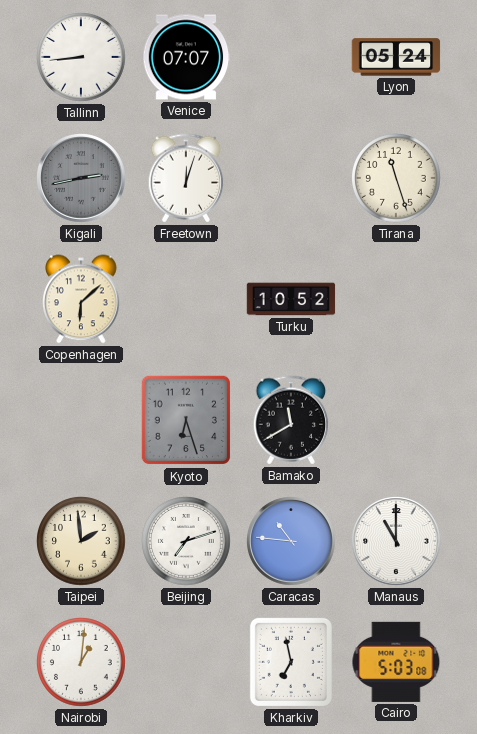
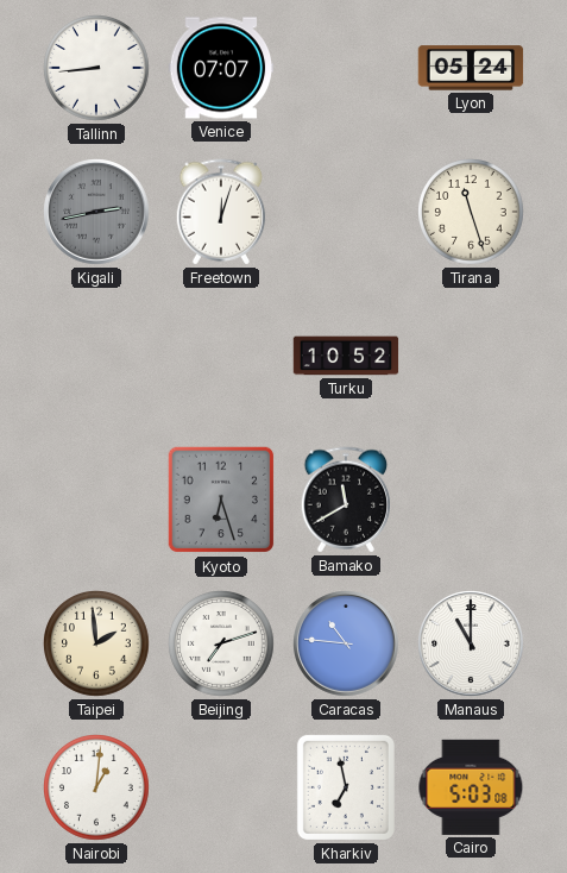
Copenhagen: 6:08 -> none (82, 299)
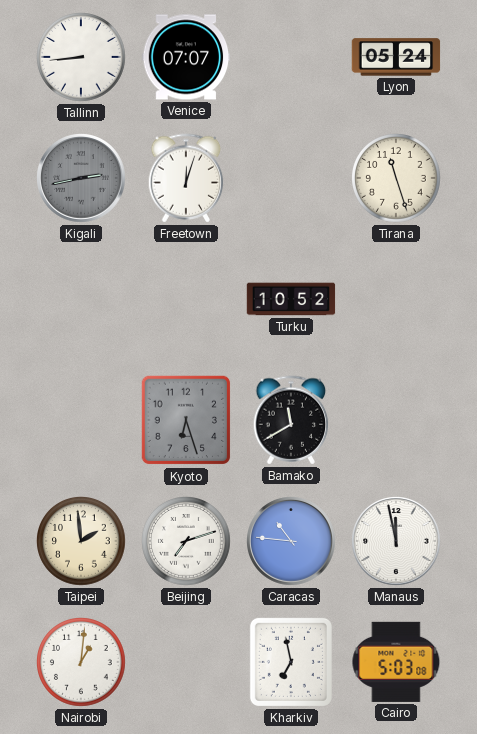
Manaus: 11:00 -> 11:58 (397, 542)
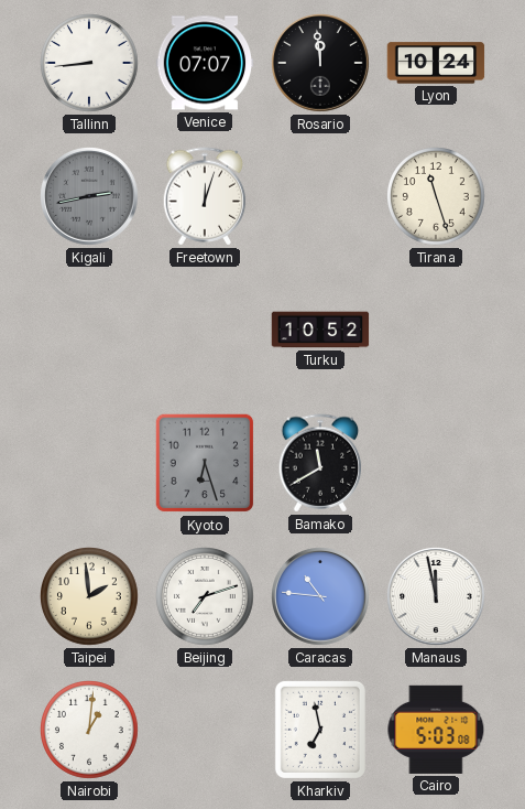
Rosario: none -> 11:59 (321, 64)
Lyon: 05:24 -> 10:24 (436, 63)
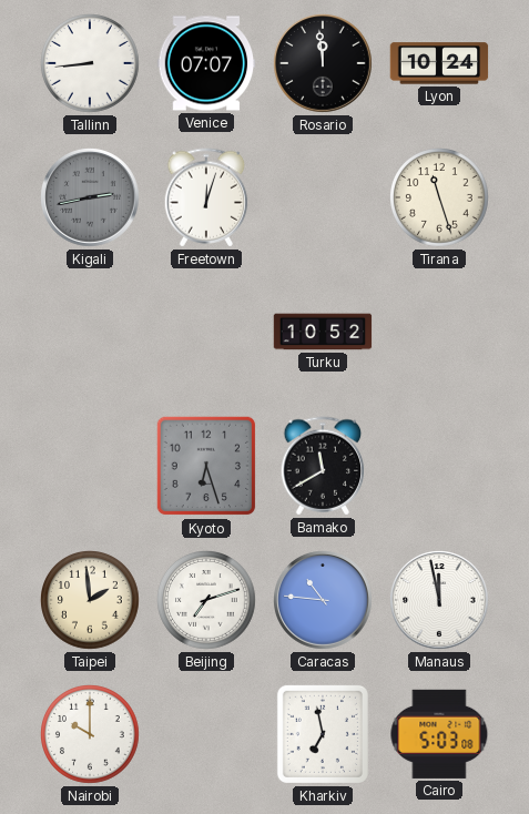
Nairobi: 1:01 -> 10:00 (91, 735)
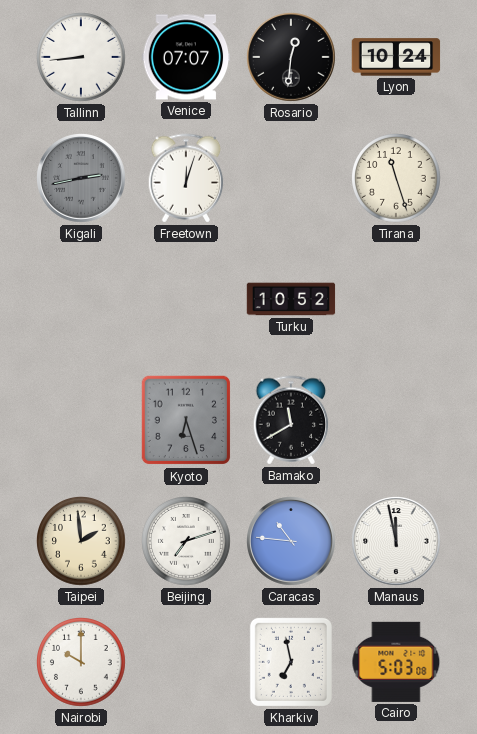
Rosario: 11:59 -> 12:31 (292, 58)
